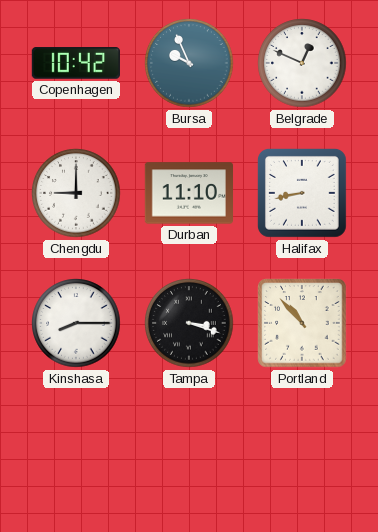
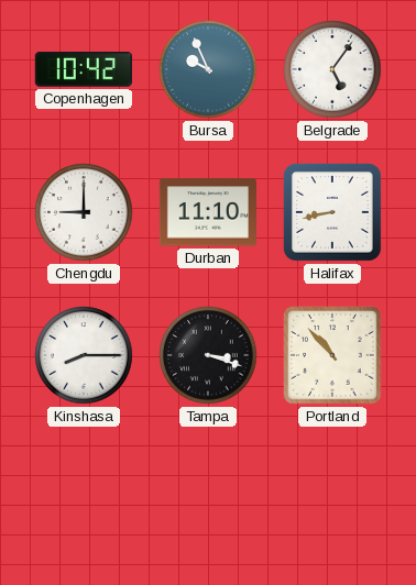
Belgrade: 12:49 -> 5:06 (332, 69)
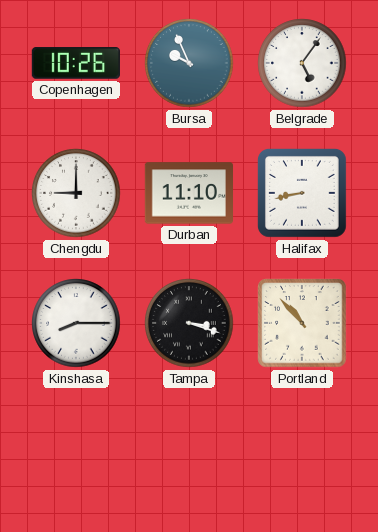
Copenhagen: 10:42 -> 10:26 (76, 63)
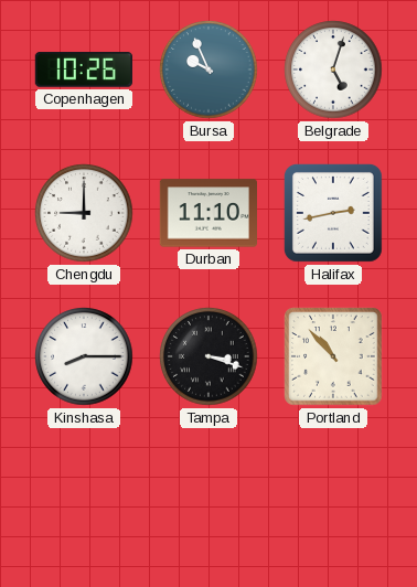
Belgrade: 5:06 -> 5:03 (333, 70)
Halifax: 8:43 -> 2:43 (333, 213)
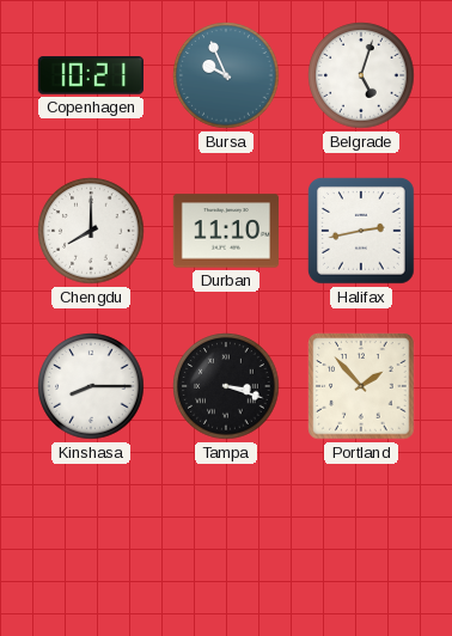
Copenhagen: 10:26 -> 10:21 (91, 75)
Chengdu: 9:00 -> 8:00 (91, 231)
Portland: 10:53 -> 1:53 (361, 386)
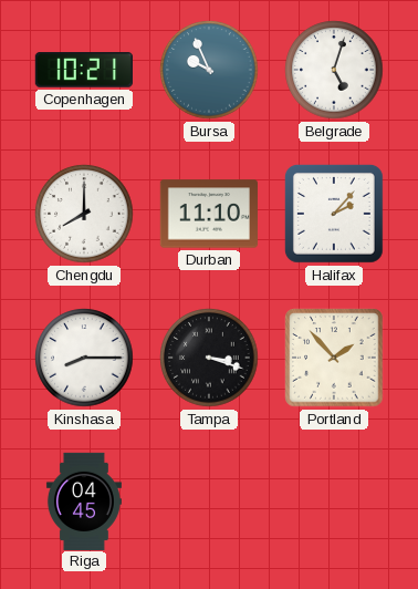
Halifax: 2:43 -> 2:07 (334, 214)
Riga: none -> 04:45 (84, 500)
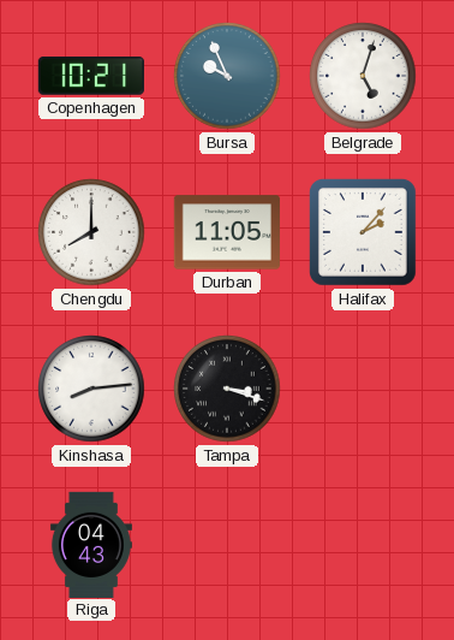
Durban: 11:10 -> 11:05 (226, 232)
Kinshasa: 8:15 -> 8:14 (91, 389)
Portland: 1:53 -> none (334, 358)
Riga: 04:45 -> 04:43 (91, 544)
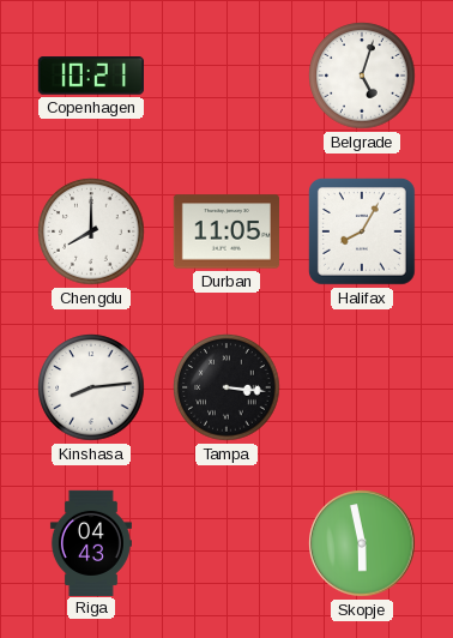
Bursa: 9:56 -> none (227, 76)
Halifax: 2:07 -> 8:05 (362, 231)
Tampa: 3:18 -> 3:16 (226, 387)
Skopje: none -> 5:58 (362, 543)
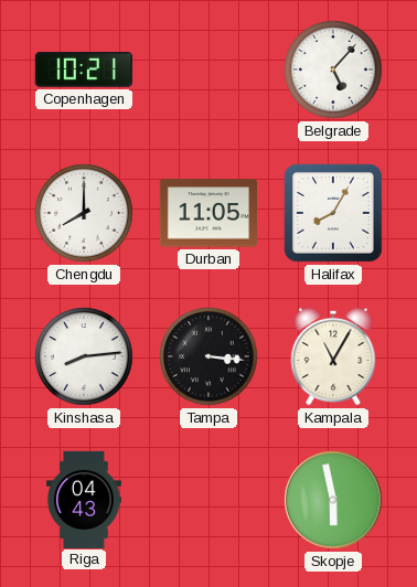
Belgrade: 5:03 -> 5:07 (333, 70)
Kampala: none -> 11:05 (333, 356)
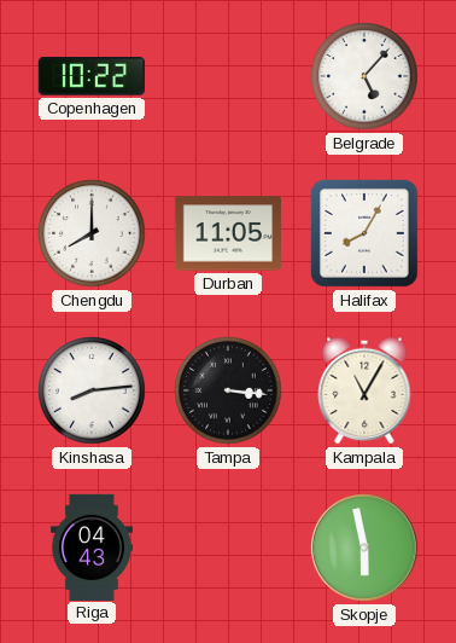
Copenhagen: 10:21 -> 10:22 (92, 76)
